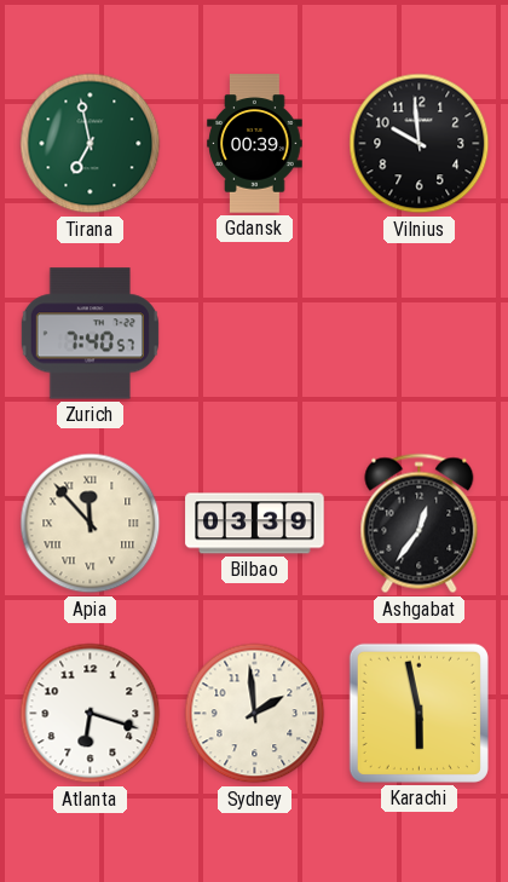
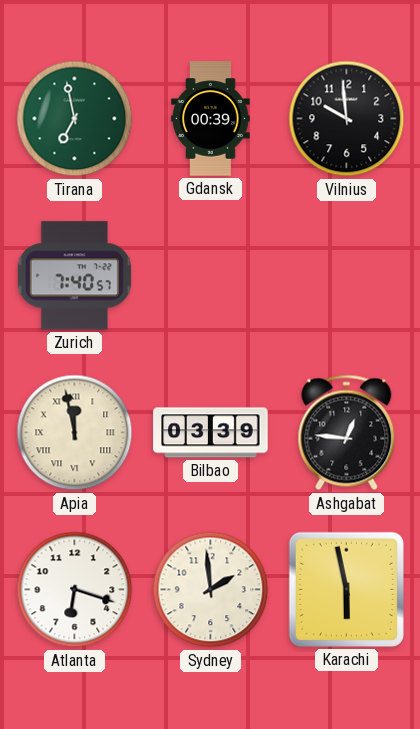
Apia: 11:53 -> 11:58 (75, 433)
Ashgabat: 12:36 -> 12:46 (347, 433)
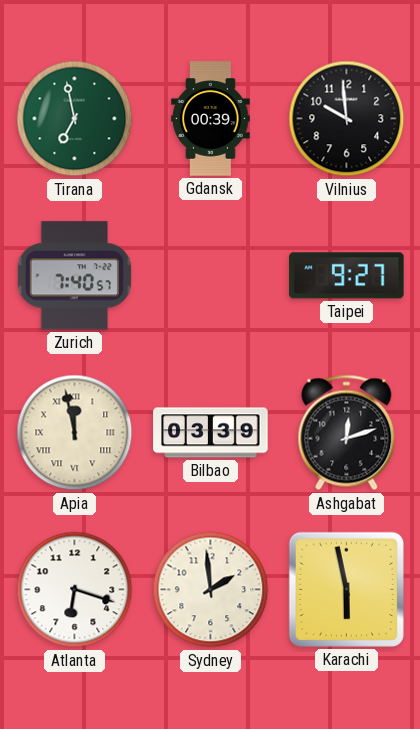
Taipei: none -> 9:27 (347, 276)
Ashgabat: 12:46 -> 12:12 (347, 433)
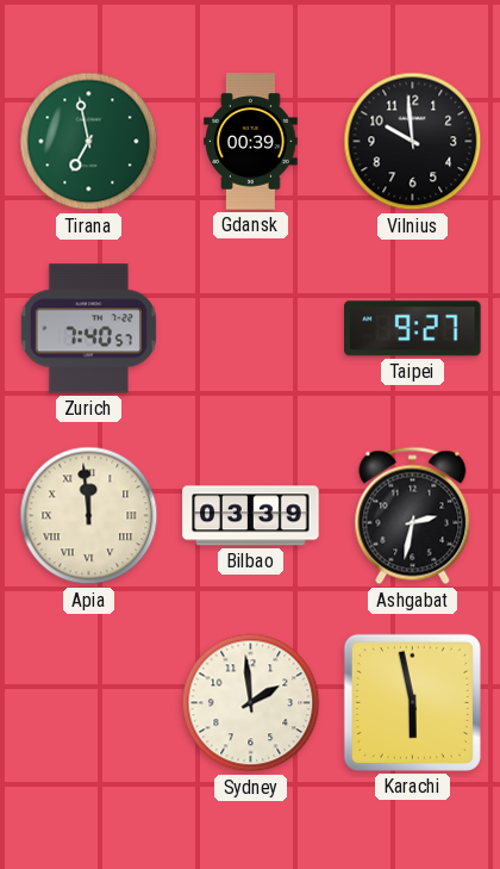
Apia: 11:58 -> 11:59 (89, 516)
Ashgabat: 12:12 -> 2:32 (413, 516)
Atlanta: 6:18 -> none (75, 590)
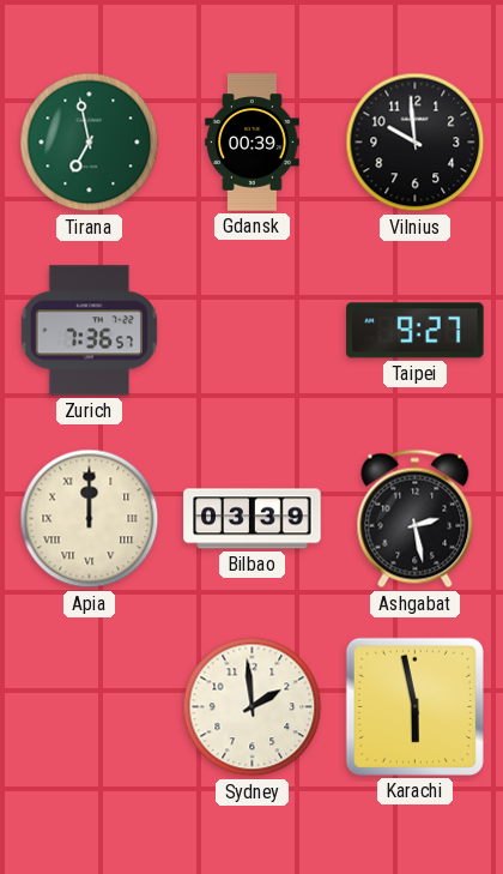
Zurich: 7:40 -> 7:36 (89, 331)
Apia: 11:59 -> 12:00 (90, 519)
Ashgabat: 2:32 -> 2:28 (416, 519)
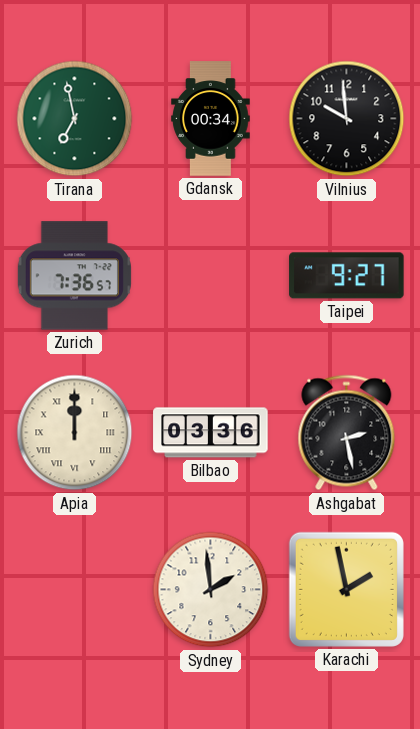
Gdansk: 00:39 -> 00:34 (211, 119)
Bilbao: 03:39 -> 03:36 (211, 433)
Karachi: 5:58 -> 1:58 (346, 589)
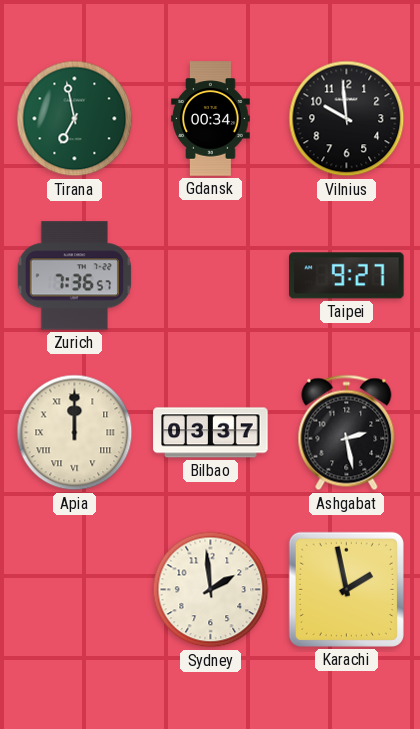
Bilbao: 03:36 -> 03:37 (211, 433)
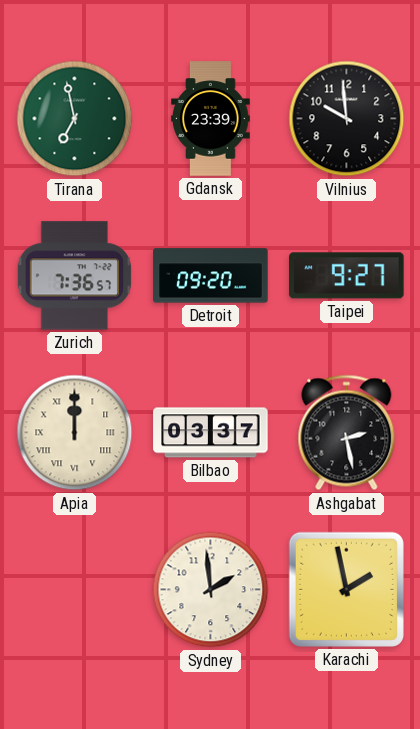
Gdansk: 00:34 -> 23:39 (211, 119)
Detroit: none -> 09:20 (211, 276)
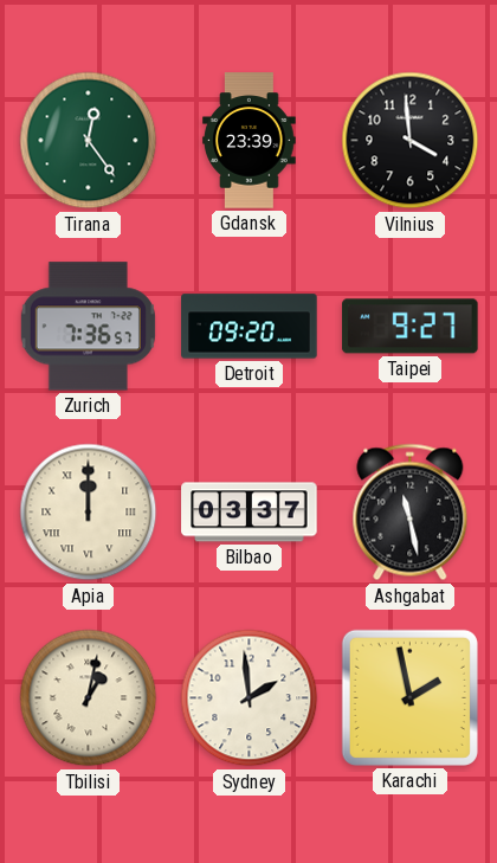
Tirana: 6:58 -> 12:24 (89, 141)
Vilnius: 9:59 -> 3:59 (411, 141)
Ashgabat: 2:28 -> 11:28 (411, 513)
Tbilisi: none -> 1:02 (89, 698)
